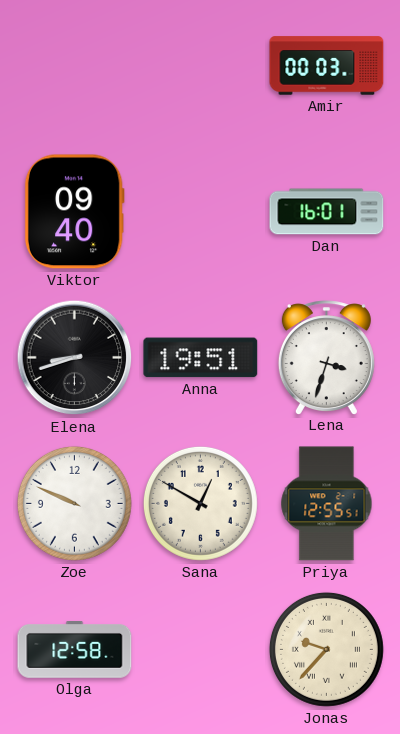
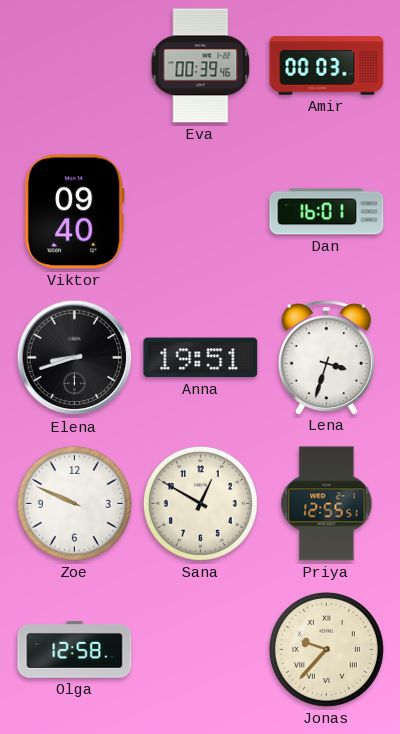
Eva: none -> 00:39 (201, 66)
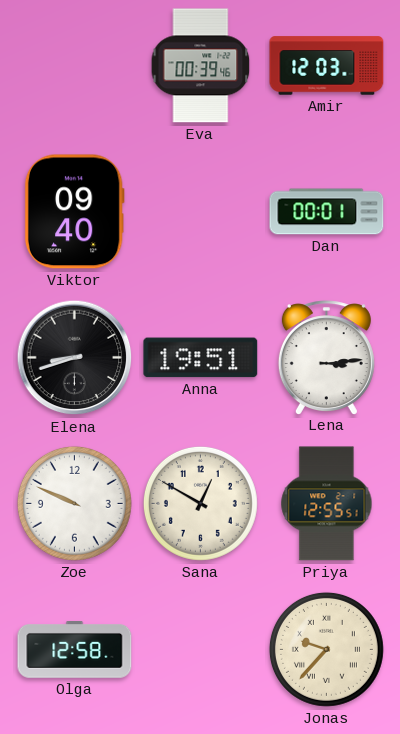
Amir: 00:03 -> 12:03 (327, 66)
Dan: 16:01 -> 00:01 (327, 212)
Lena: 3:33 -> 3:14 (326, 357)
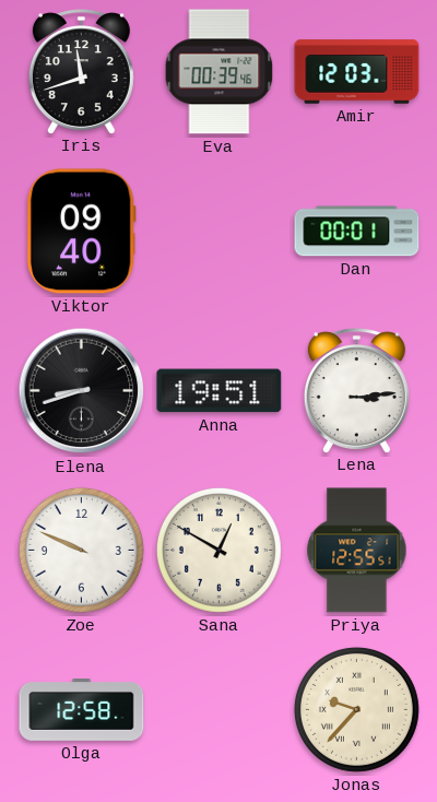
Iris: none -> 11:42 (81, 71)
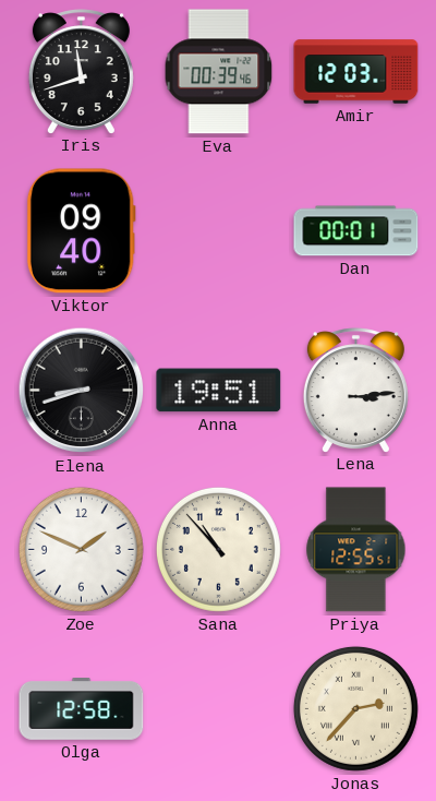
Zoe: 9:49 -> 1:49 (81, 549)
Sana: 12:50 -> 10:53 (218, 549)
Jonas: 9:37 -> 2:37 (355, 708)
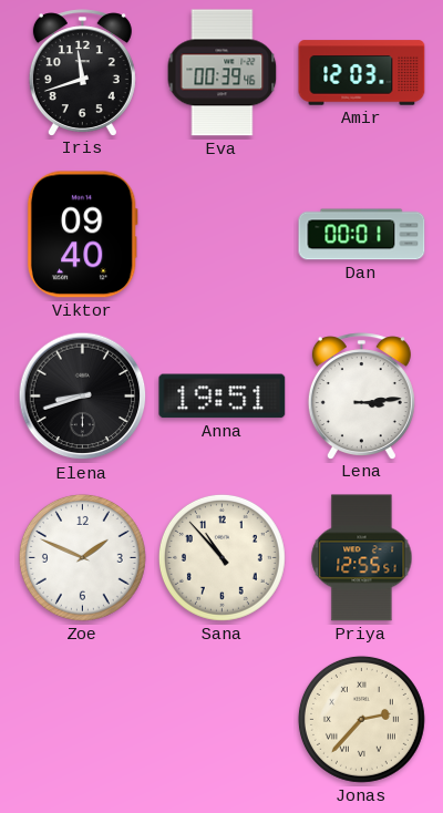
Olga: 12:58 -> none (82, 709)
